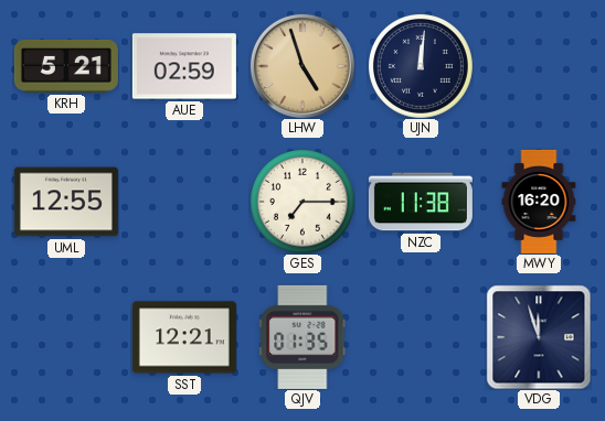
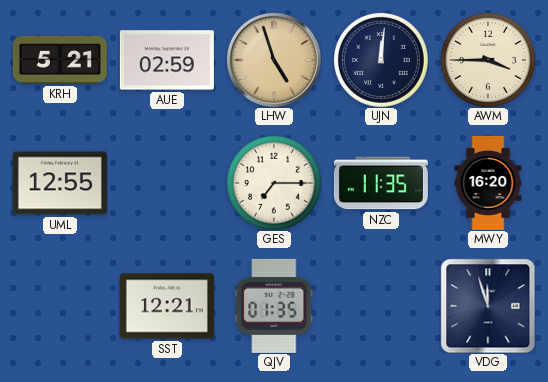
AWM: none -> 3:45 (488, 60)
NZC: 11:38 -> 11:35 (381, 183)
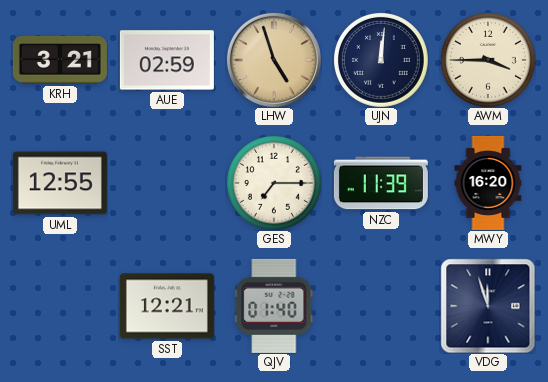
KRH: 5:21 -> 3:21 (60, 60)
NZC: 11:35 -> 11:39 (381, 183)
QJV: 01:35 -> 01:40 (274, 306)
